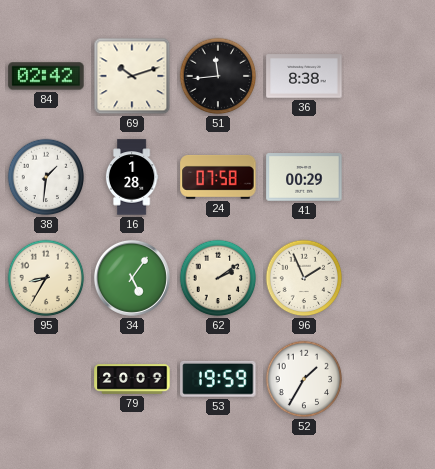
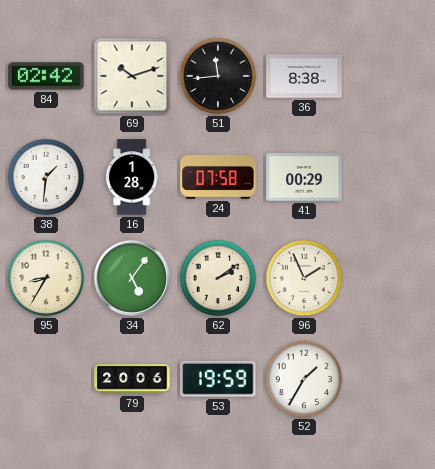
79: 20:09 -> 20:06 (132, 379)
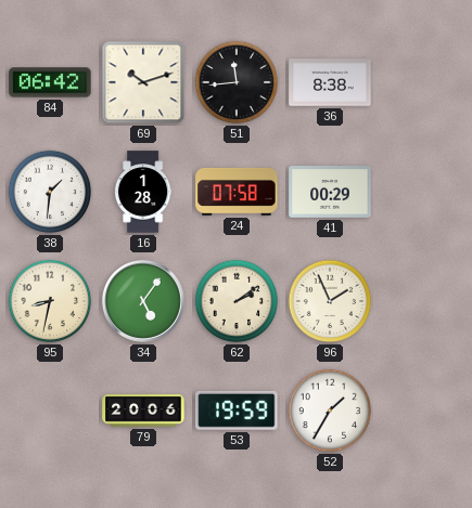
84: 02:42 -> 06:42 (50, 82)
95: 8:35 -> 8:32 (50, 301)
